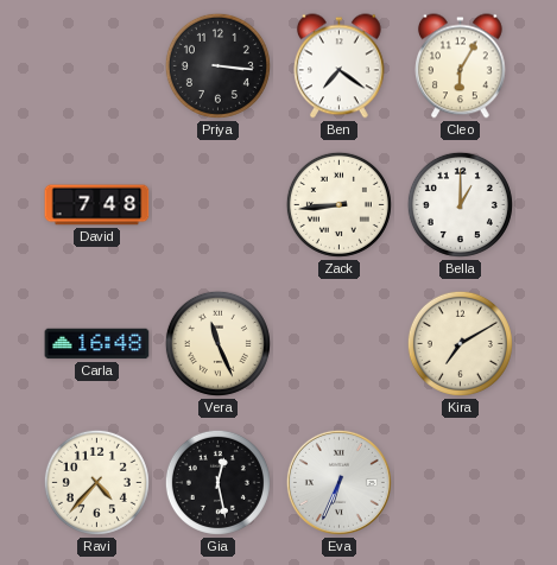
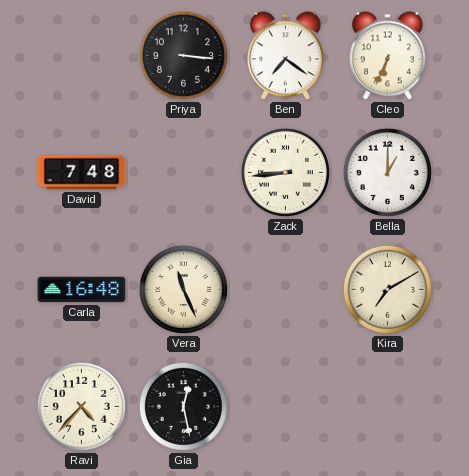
Cleo: 6:05 -> 6:34 (388, 56)
Eva: 6:34 -> none (338, 482)
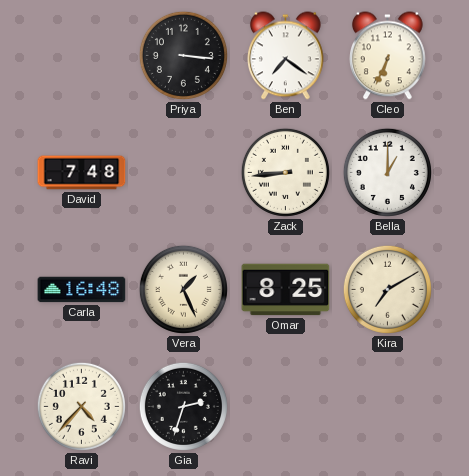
Vera: 11:26 -> 1:26 (183, 289)
Omar: none -> 8:25 (286, 290)
Gia: 12:28 -> 2:33 (183, 406)
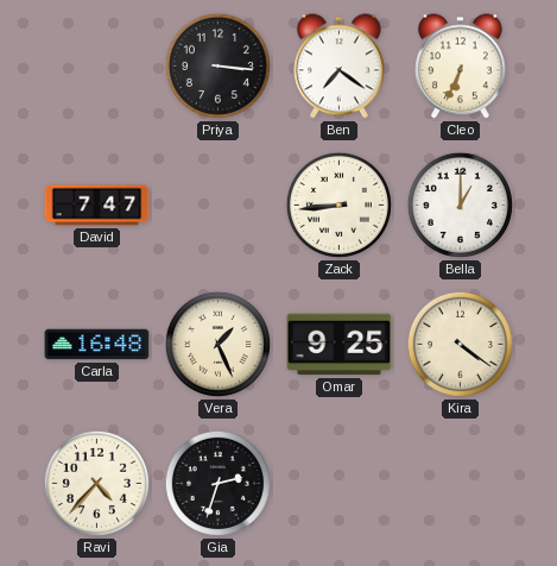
David: 7:48 -> 7:47 (97, 206)
Omar: 8:25 -> 9:25 (340, 345)
Kira: 7:10 -> 4:21 (460, 344)
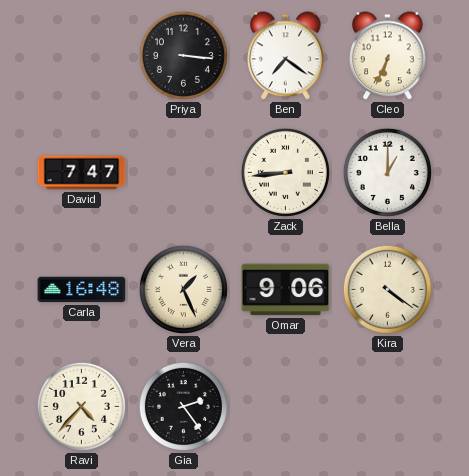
Omar: 9:25 -> 9:06 (286, 290)
Gia: 2:33 -> 2:24 (183, 406)
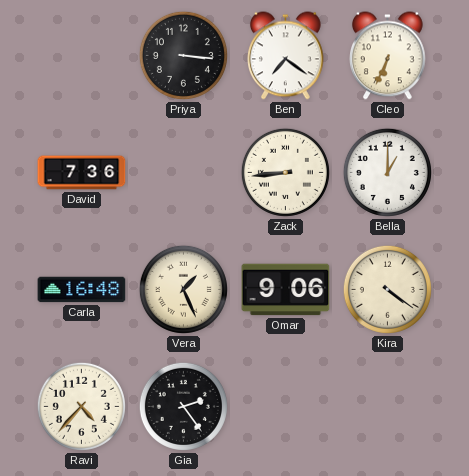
David: 7:47 -> 7:36 (82, 173)
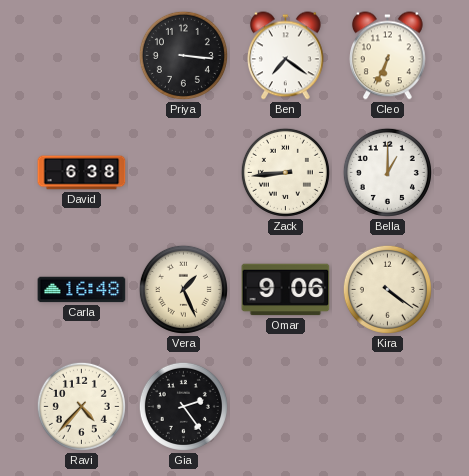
David: 7:36 -> 6:38 (82, 173)
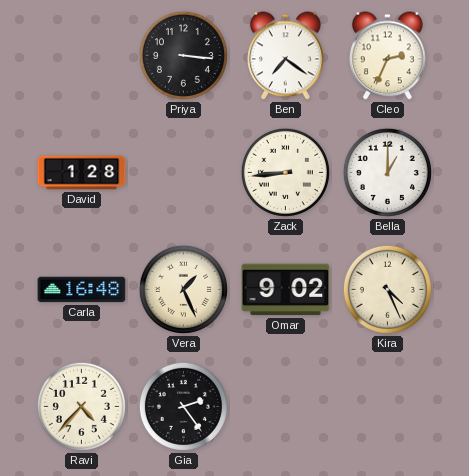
Cleo: 6:34 -> 2:34 (388, 56)
David: 6:38 -> 1:28 (82, 173)
Omar: 9:06 -> 9:02 (286, 290)
Kira: 4:21 -> 4:26 (387, 289)
